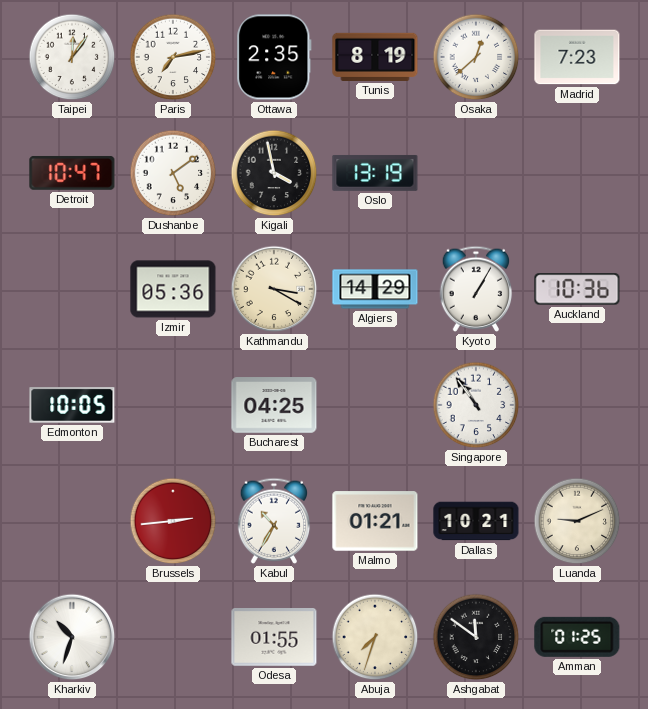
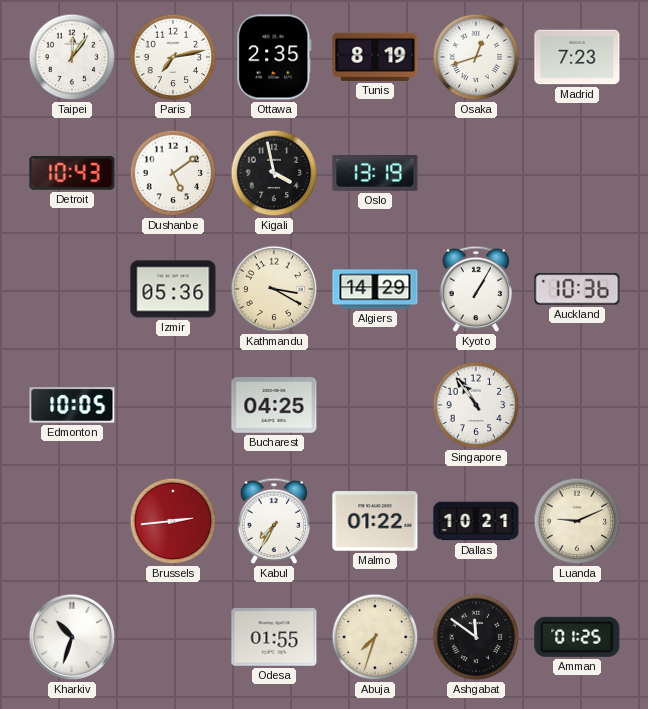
Osaka: 12:38 -> 12:42 (476, 57)
Detroit: 10:47 -> 10:43 (72, 173)
Kabul: 10:35 -> 7:35 (274, 521)
Malmo: 01:21 -> 01:22 (375, 521)
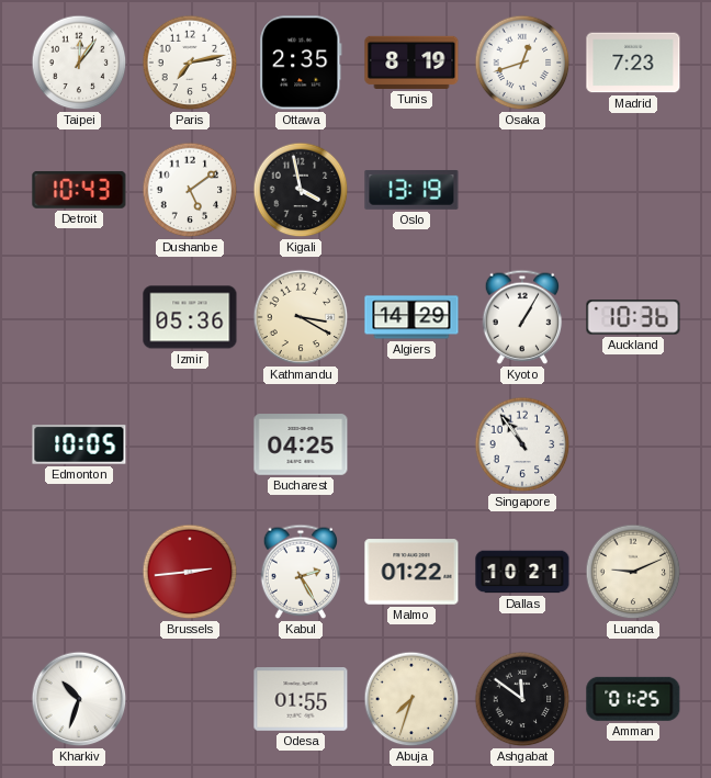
Kabul: 7:35 -> 2:25 (301, 572)
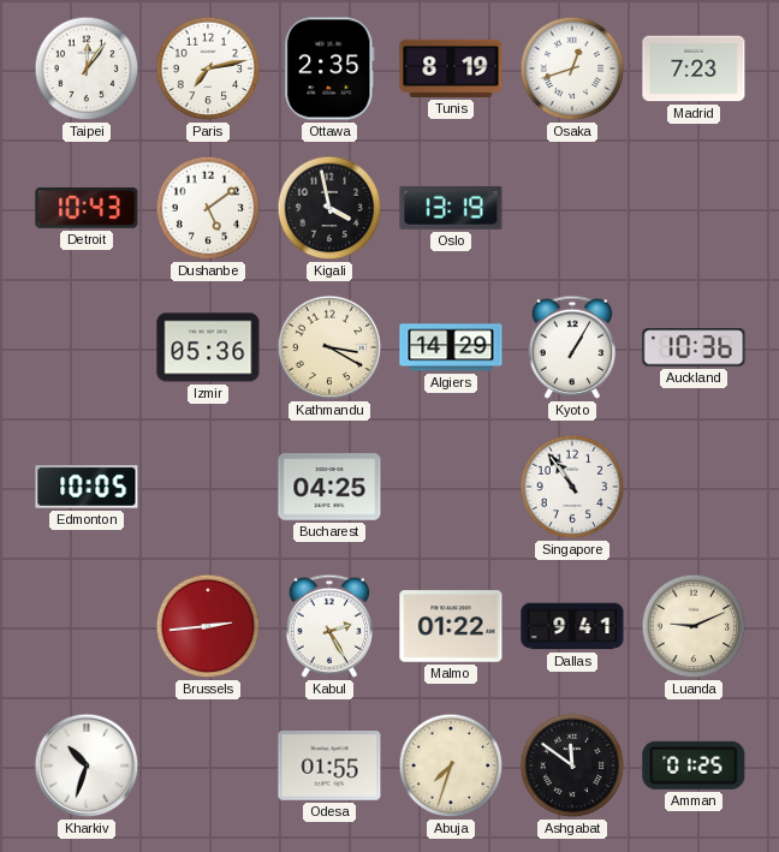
Dallas: 10:21 -> 9:41 (572, 626)
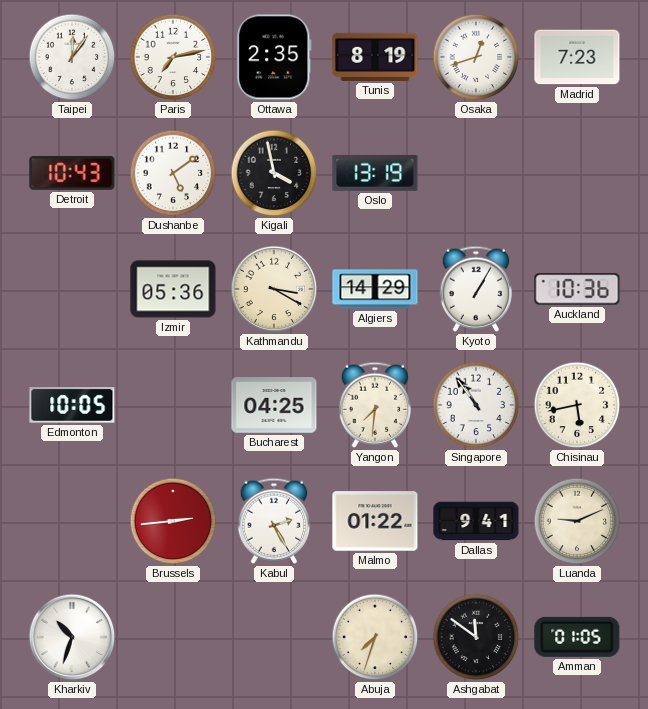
Yangon: none -> 7:31 (375, 405)
Chisinau: none -> 5:43 (577, 405)
Odesa: 01:55 -> none (329, 767)
Amman: 01:25 -> 01:05 (577, 637)
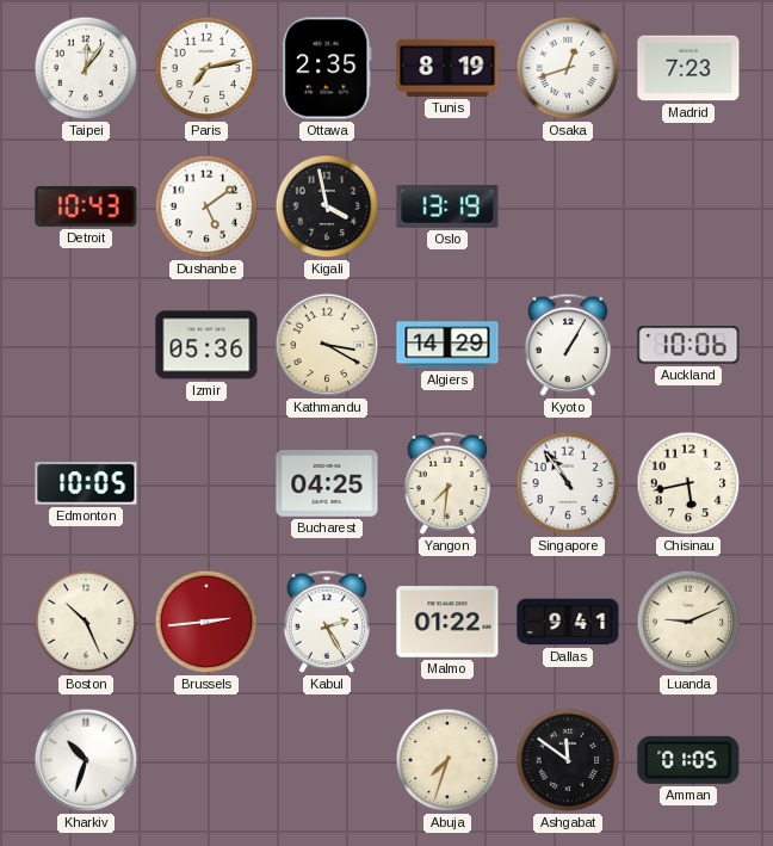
Auckland: 10:36 -> 10:06 (688, 345)
Boston: none -> 10:26 (86, 622)
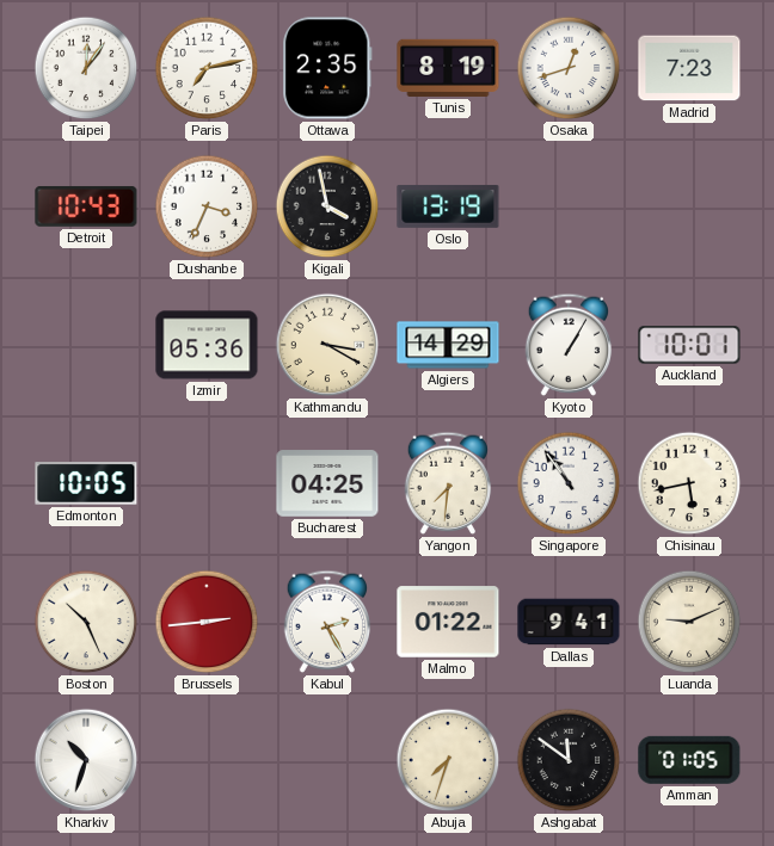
Dushanbe: 5:09 -> 3:34 (207, 206)
Auckland: 10:06 -> 10:01 (689, 345)
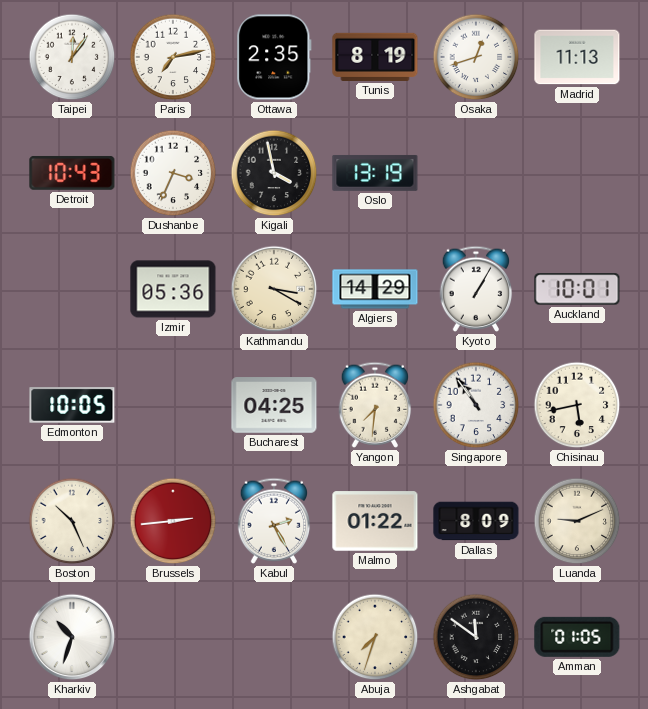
Madrid: 7:23 -> 11:13 (577, 57)
Dallas: 9:41 -> 8:09 (476, 521)
